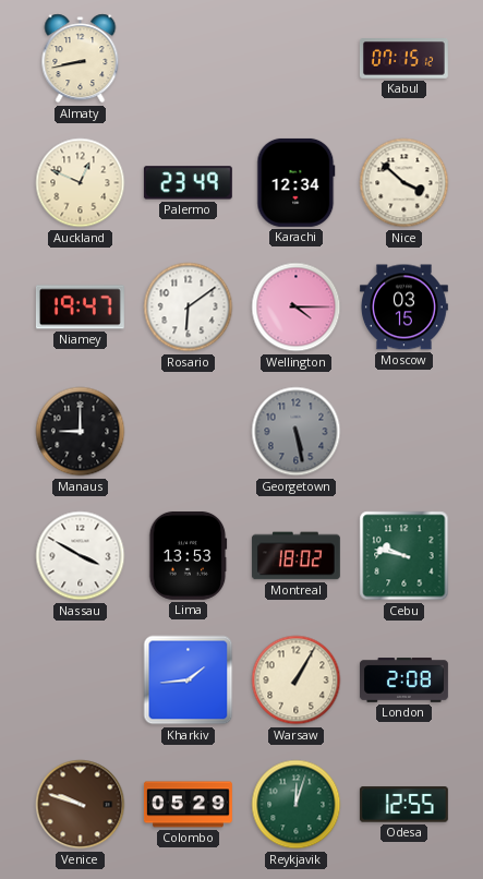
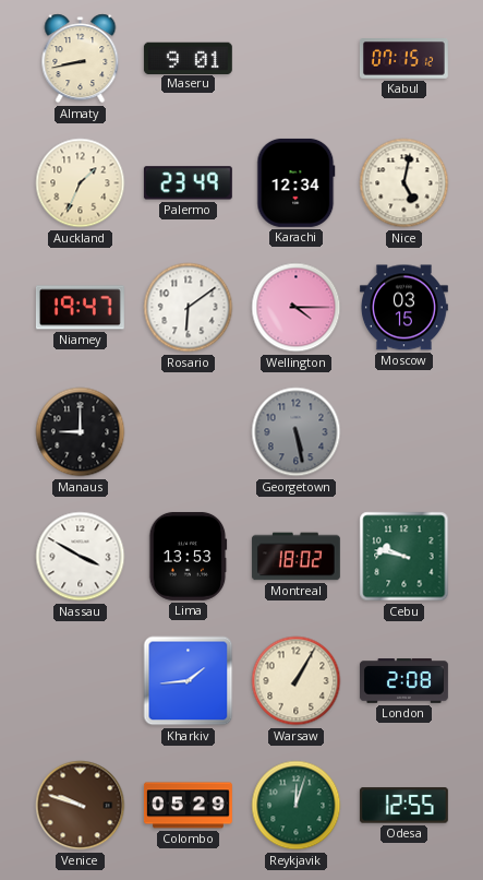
Maseru: none -> 9:01 (188, 58)
Auckland: 12:49 -> 1:34 (81, 183)
Nice: 3:52 -> 5:02 (404, 183)
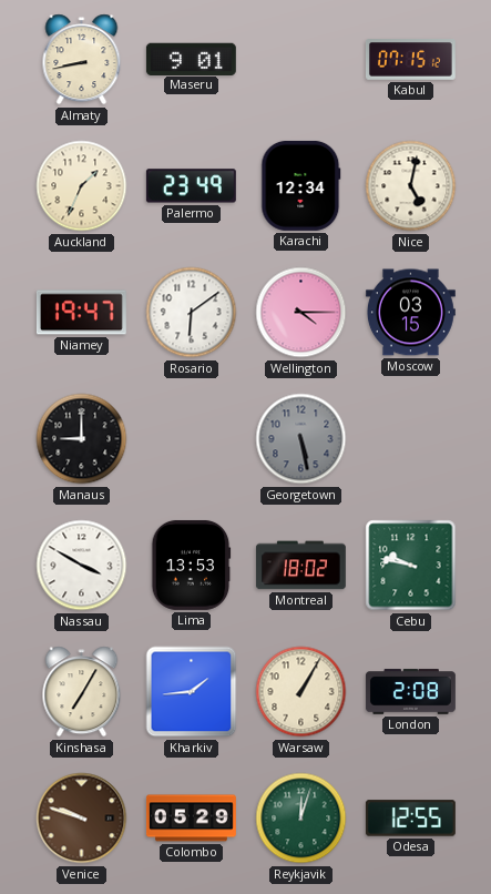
Kinshasa: none -> 7:05 (82, 692)
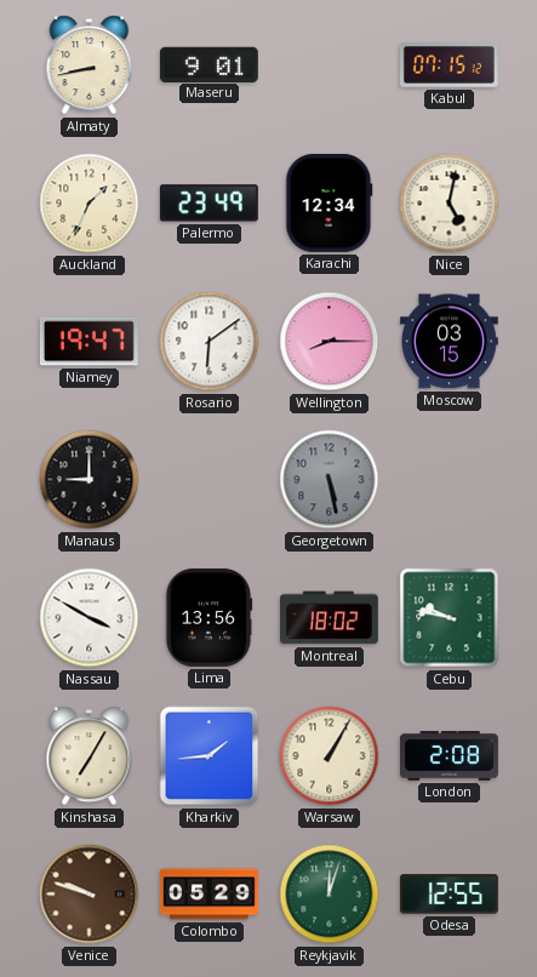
Wellington: 4:15 -> 8:15 (330, 342)
Lima: 13:53 -> 13:56 (210, 617)
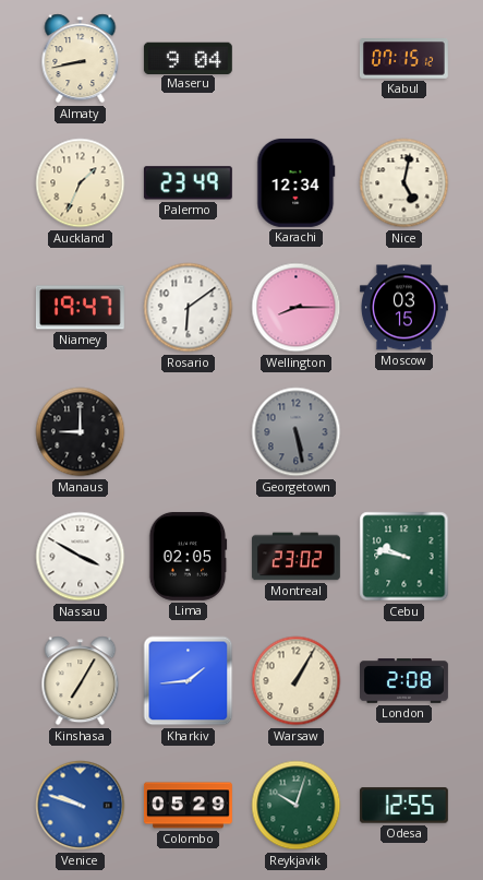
Maseru: 9:01 -> 9:04 (188, 58)
Lima: 13:56 -> 02:05 (189, 556)
Montreal: 18:02 -> 23:02 (295, 557)
Venice dial: brown -> blue (81, 806)
Reykjavik: 12:03 -> 10:03 (297, 806)
